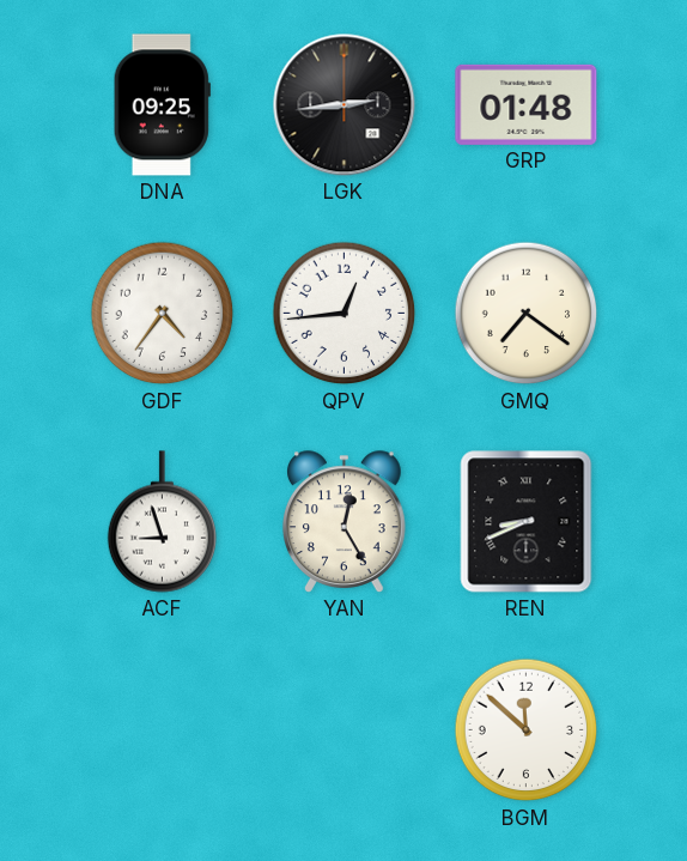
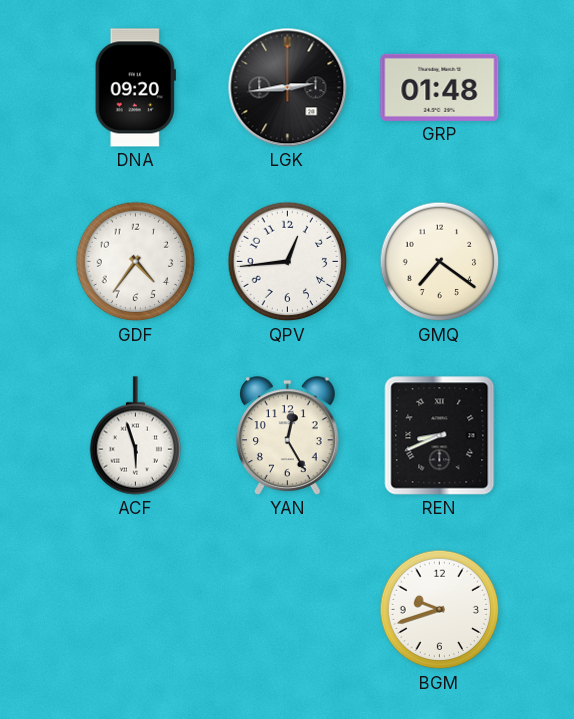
DNA: 09:25 -> 09:20 (135, 88)
ACF: 8:57 -> 5:57 (136, 436)
BGM: 11:52 -> 9:42 (440, 610)
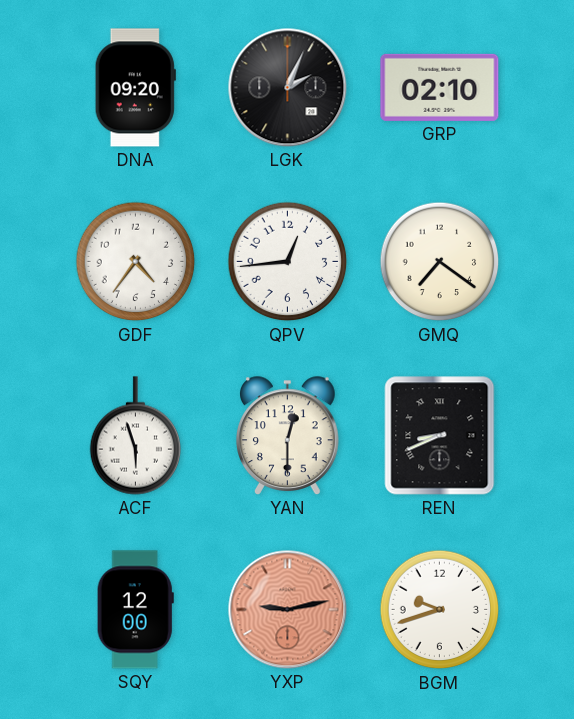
LGK: 2:44 -> 2:04 (288, 88)
GRP: 01:48 -> 02:10 (440, 87)
YAN: 12:25 -> 12:30 (288, 436)
SQY: none -> 12:00 (135, 610)
YXP: none -> 9:13 (288, 610)
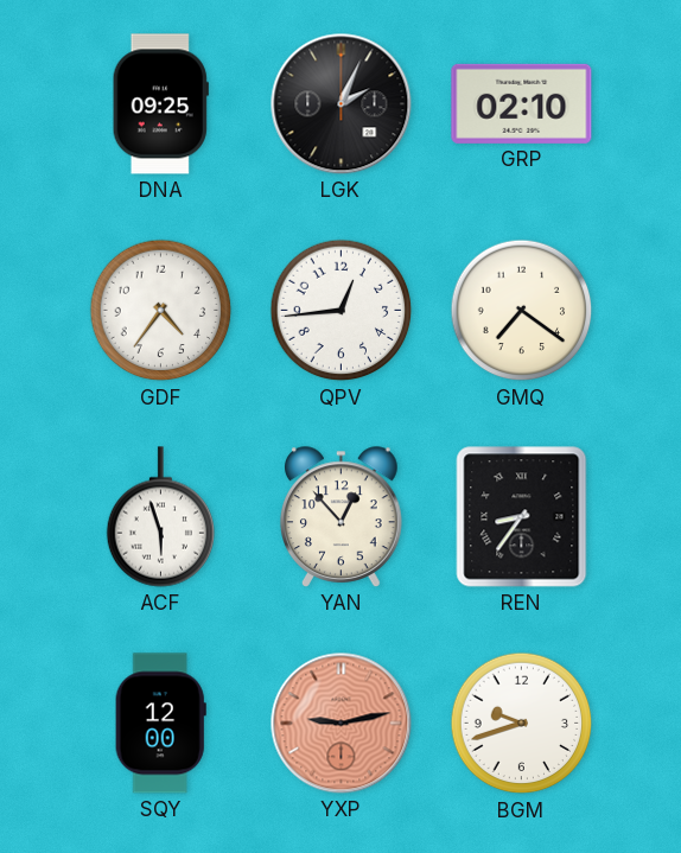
DNA: 09:20 -> 09:25 (160, 104)
YAN: 12:30 -> 12:53 (342, 517)
REN: 8:41 -> 8:36 (522, 517)
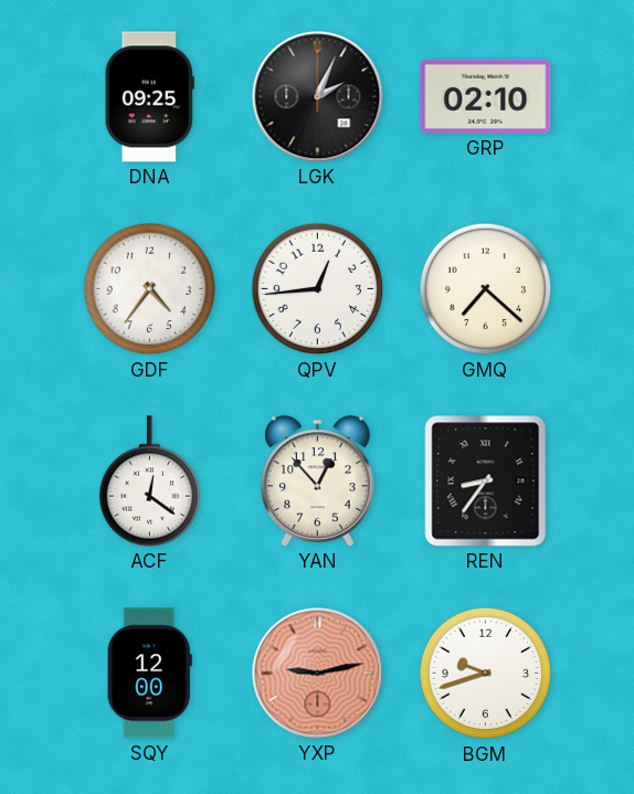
GMQ: 7:21 -> 7:22 (486, 289)
ACF: 5:57 -> 12:21 (150, 481)
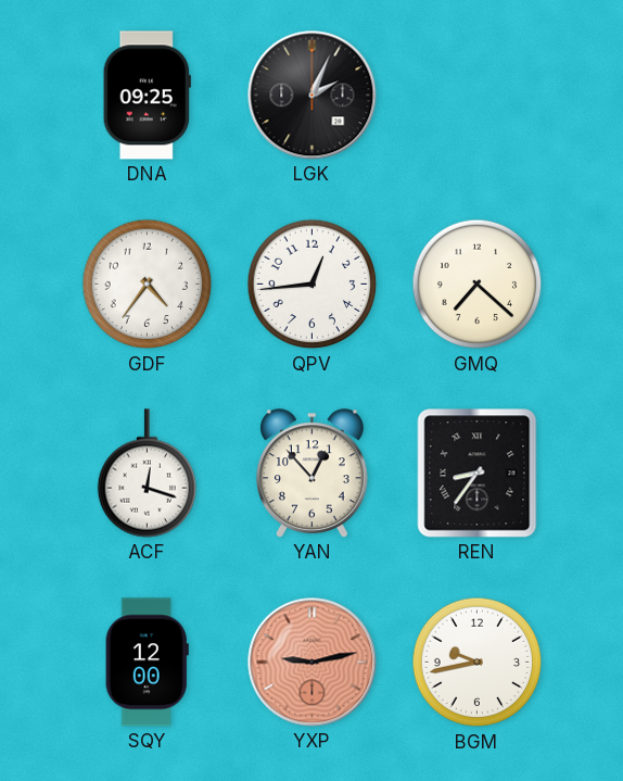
GRP: 02:10 -> none (486, 96)
ACF: 12:21 -> 12:18 (148, 474)
BGM: 9:42 -> 9:43 (478, 663)
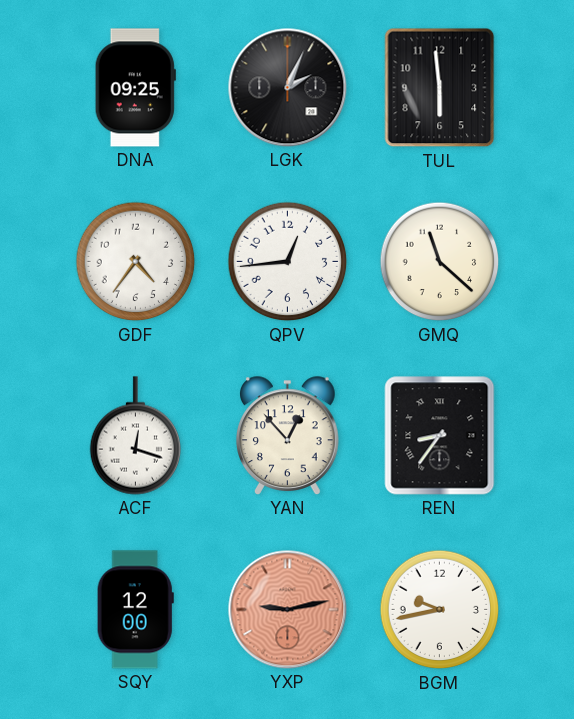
TUL: none -> 5:59 (440, 88)
GMQ: 7:22 -> 11:22 (440, 262)
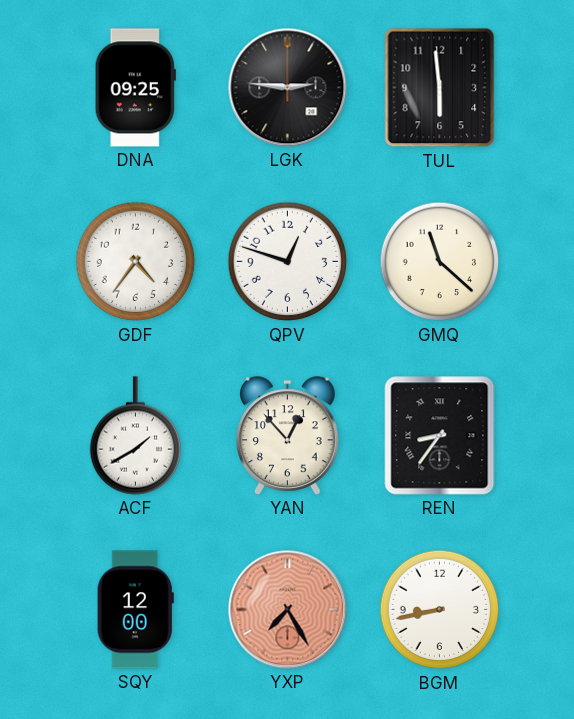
LGK: 2:04 -> 2:46 (288, 88)
QPV: 12:44 -> 12:48 (288, 262)
ACF: 12:18 -> 1:40 (136, 436)
YXP: 9:13 -> 7:25 (288, 610)
BGM: 9:43 -> 8:43 (440, 610)
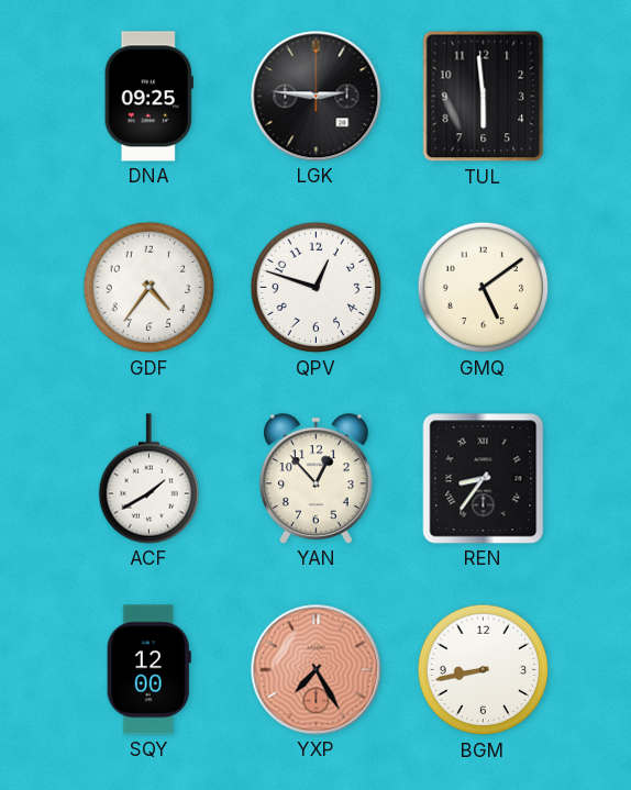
GMQ: 11:22 -> 5:09 (484, 288)
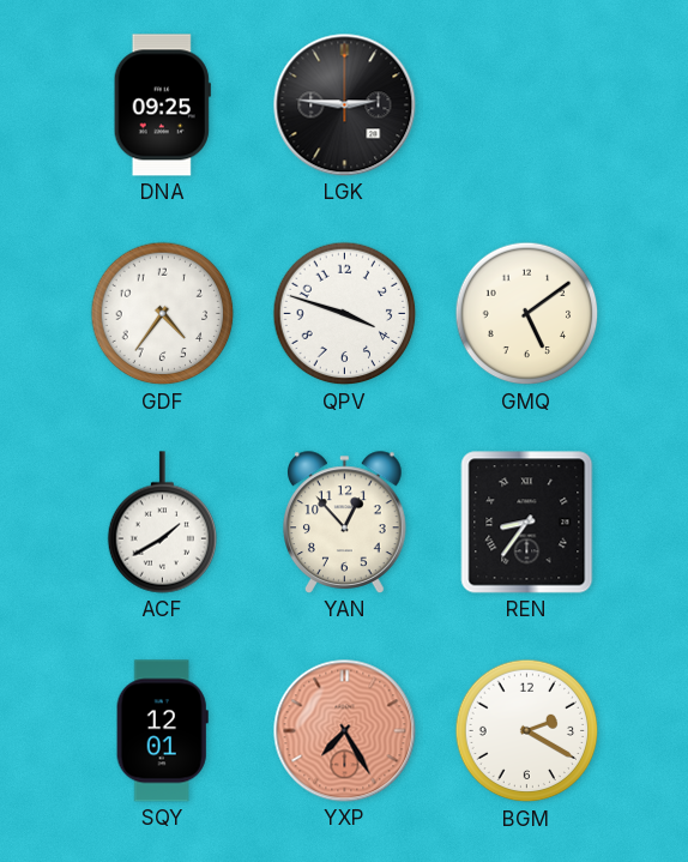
TUL: 5:59 -> none (484, 97)
QPV: 12:48 -> 3:48 (345, 314)
SQY: 12:00 -> 12:01 (162, 731)
BGM: 8:43 -> 2:20 (527, 731)
